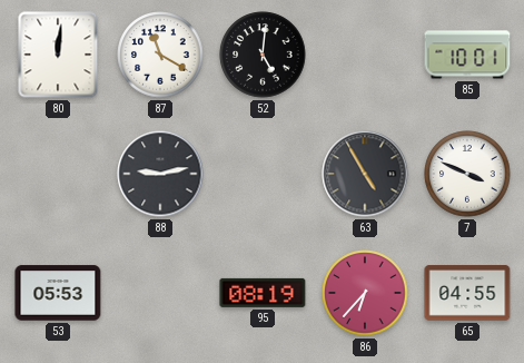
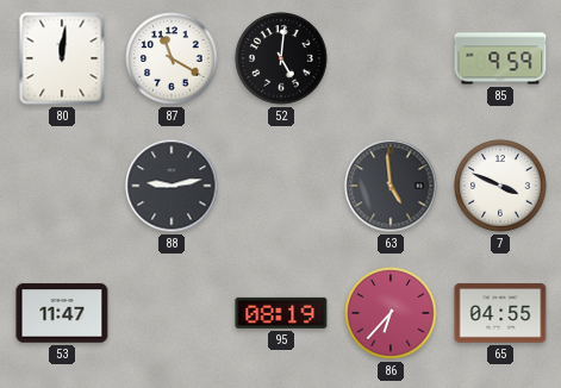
85: 10:01 -> 9:59 (500, 58)
63: 4:55 -> 4:59 (391, 186)
53: 05:53 -> 11:47 (62, 313)
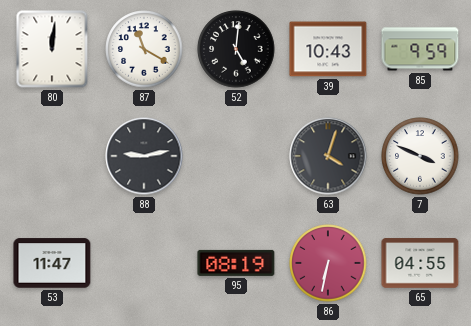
39: none -> 10:43 (328, 49)
63: 4:59 -> 4:03 (328, 156)
86: 6:37 -> 6:32 (328, 263)
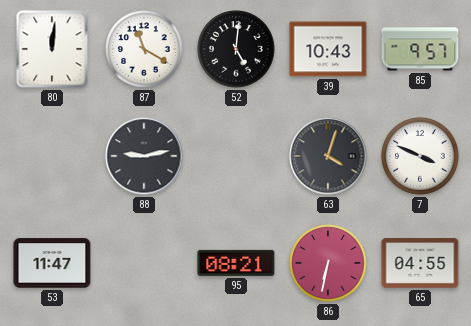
85: 9:59 -> 9:57 (420, 49)
95: 08:19 -> 08:21 (236, 263)
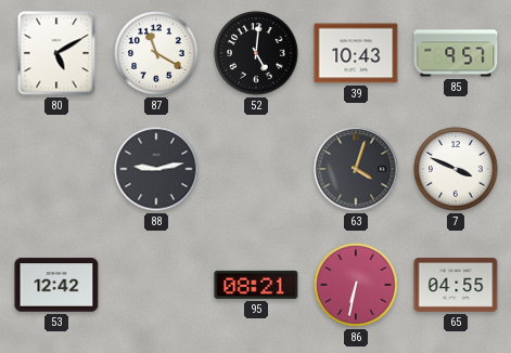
80: 12:01 -> 5:10 (56, 53)
53: 11:47 -> 12:42 (56, 285)
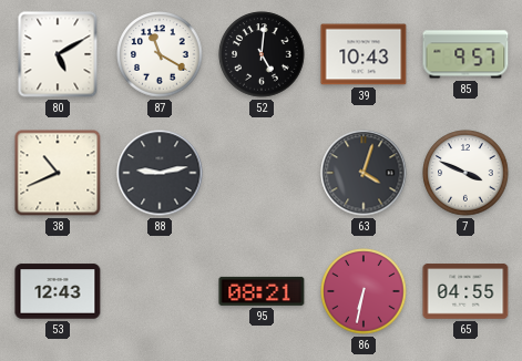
38: none -> 10:41 (58, 173)
53: 12:42 -> 12:43 (58, 291)
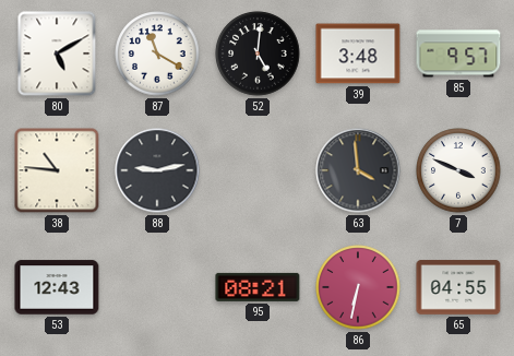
39: 10:43 -> 3:48 (358, 54)
38: 10:41 -> 10:46 (57, 170)
63: 4:03 -> 3:59 (358, 170)
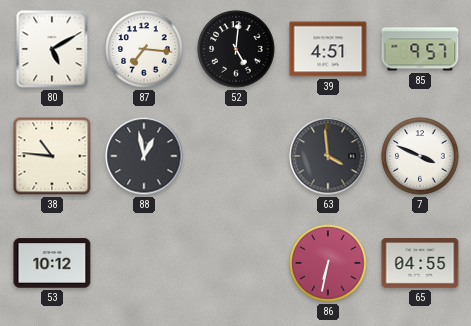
87: 11:20 -> 7:16 (144, 49)
39: 3:48 -> 4:51 (328, 49)
88: 9:13 -> 12:58 (144, 156)
53: 12:43 -> 10:12 (52, 263)
95: 08:21 -> none (258, 287)
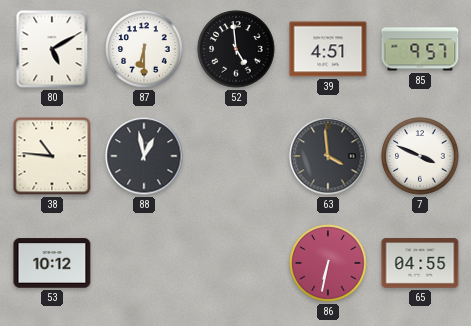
87: 7:16 -> 6:30 (144, 49)
52: 5:01 -> 4:59 (236, 49)
